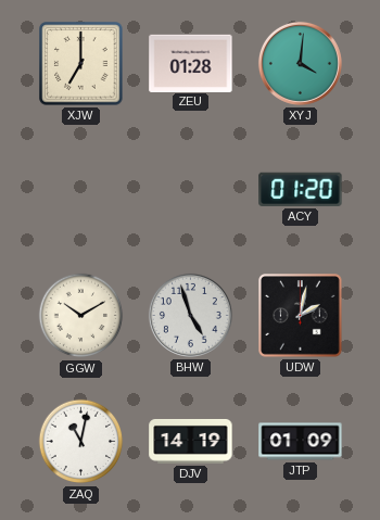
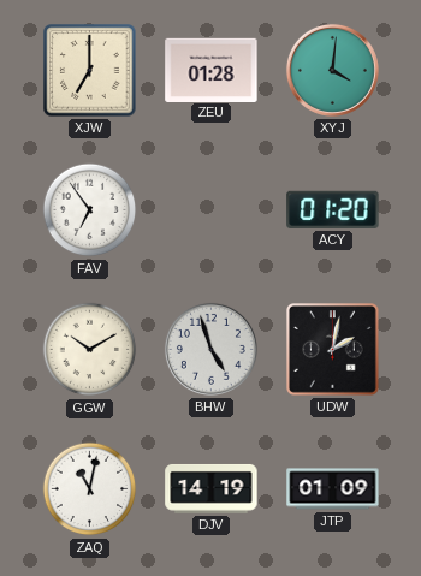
FAV: none -> 6:54 (90, 210)
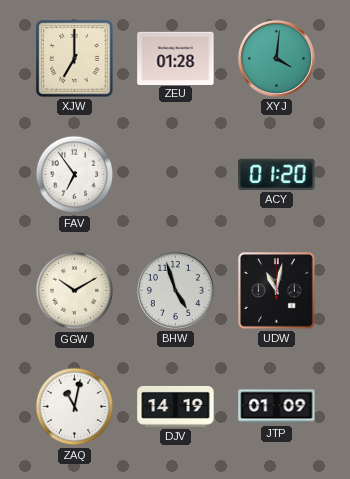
UDW: 2:02 -> 11:02 (277, 291)
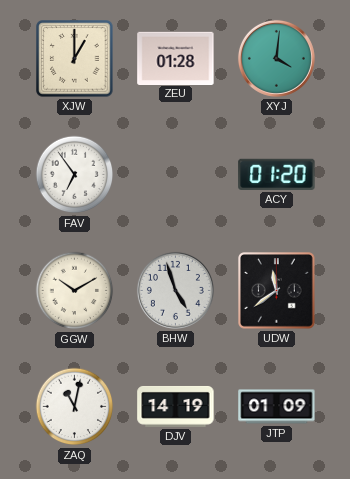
XJW: 7:00 -> 1:00 (75, 59)
UDW: 11:02 -> 11:39 (277, 291)
